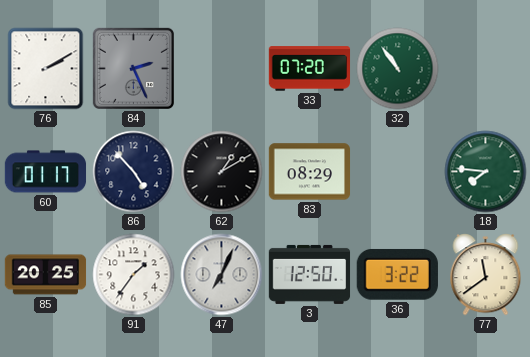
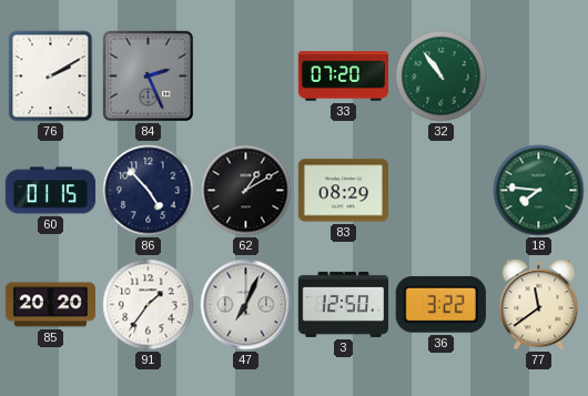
60: 01:17 -> 01:15 (51, 191)
85: 20:25 -> 20:20 (51, 305)
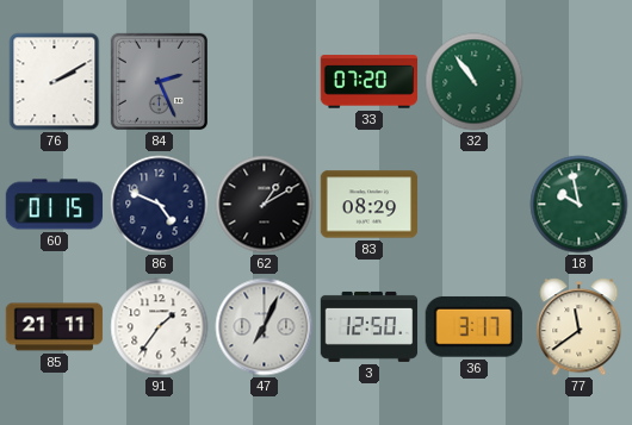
86: 4:53 -> 4:49 (160, 205)
18: 7:46 -> 9:58 (580, 205)
85: 20:20 -> 21:11 (55, 327)
36: 3:22 -> 3:17 (473, 327)
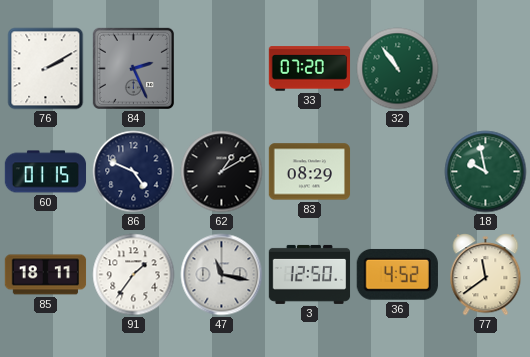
85: 21:11 -> 18:11 (46, 275)
47: 7:04 -> 11:17 (222, 275)
36: 3:17 -> 4:52 (397, 275)
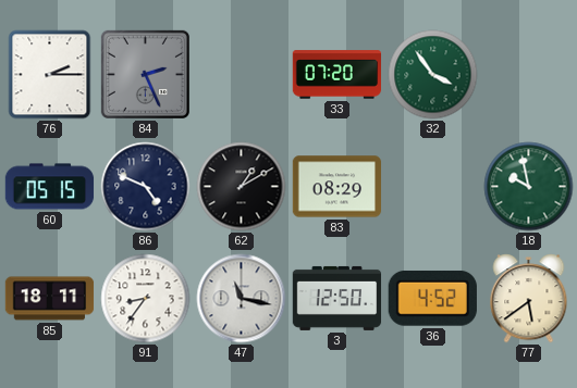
76: 2:10 -> 2:15 (50, 75)
32: 10:54 -> 3:54 (433, 75)
60: 01:15 -> 05:15 (50, 187)
91: 1:36 -> 8:36 (146, 299)
77: 11:39 -> 5:39 (529, 299)
